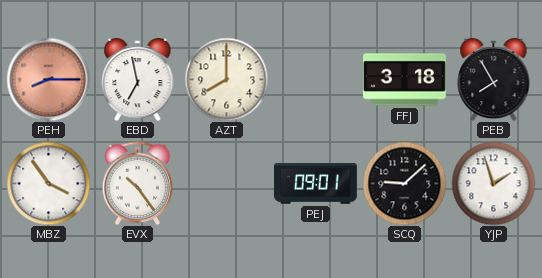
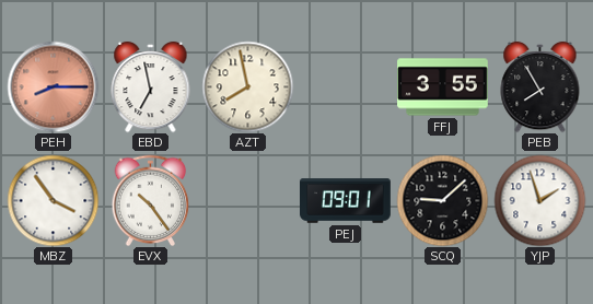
AZT: 8:00 -> 7:58 (247, 86)
FFJ: 3:18 -> 3:55 (443, 87)
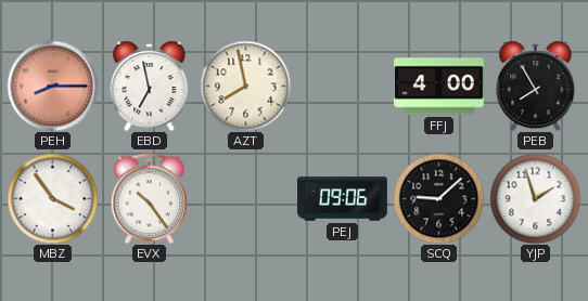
FFJ: 3:55 -> 4:00 (439, 87)
PEJ: 09:01 -> 09:06 (343, 199)
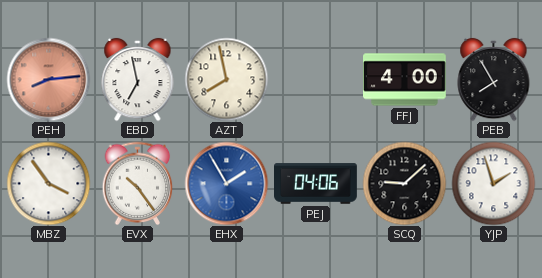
PEH: 8:15 -> 8:14 (48, 79)
EHX: none -> 1:55 (226, 183)
PEJ: 09:06 -> 04:06 (316, 184)
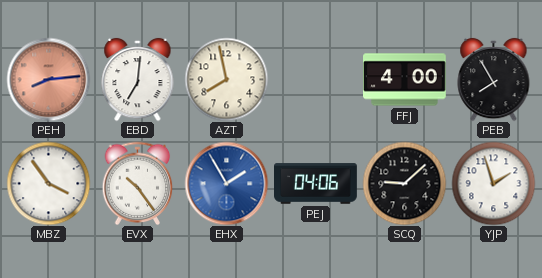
EBD: 6:58 -> 7:01 (138, 79)
